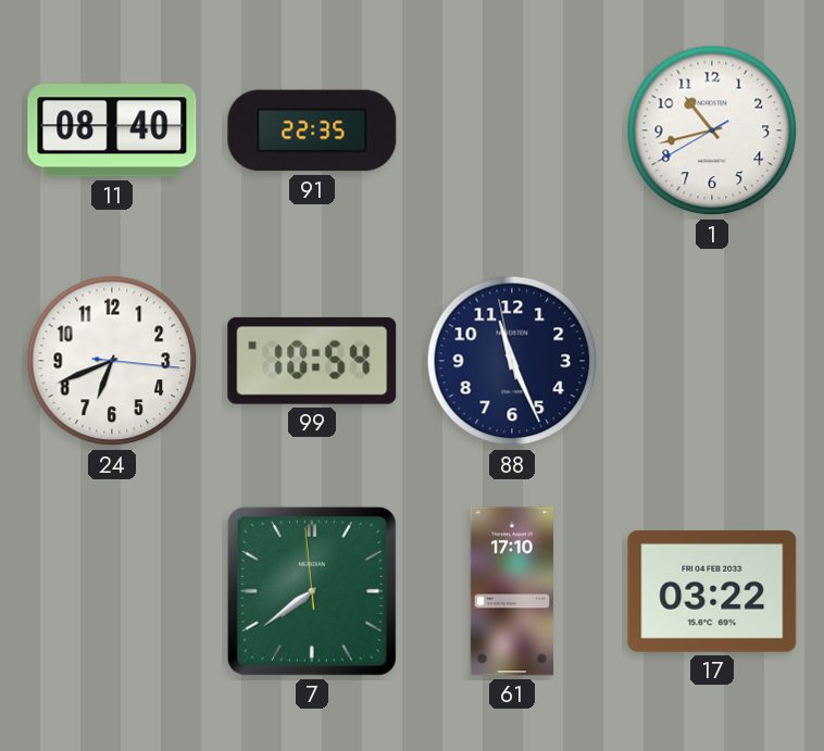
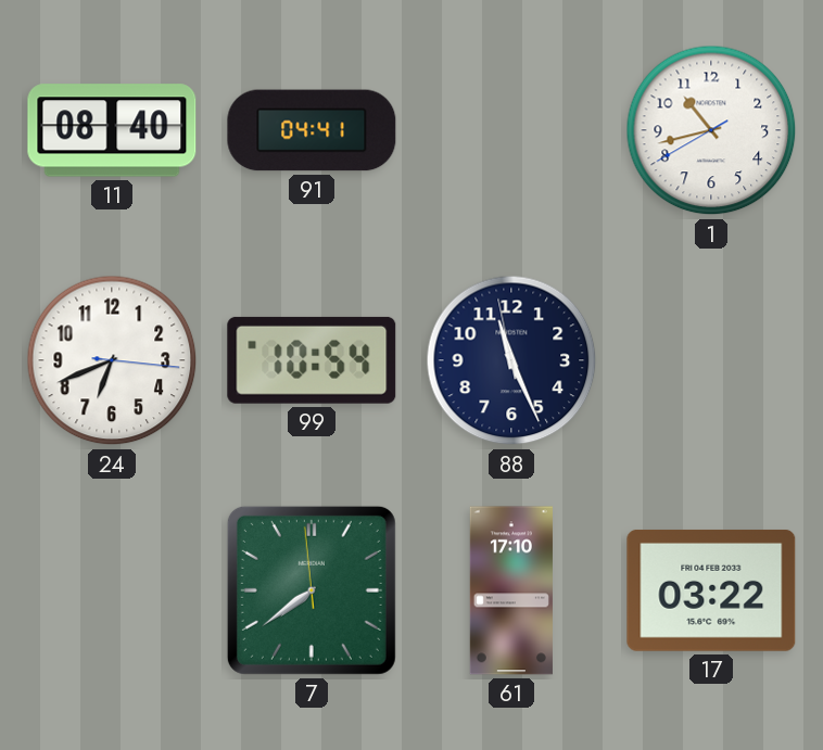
91: 22:35 -> 04:41 (312, 130)
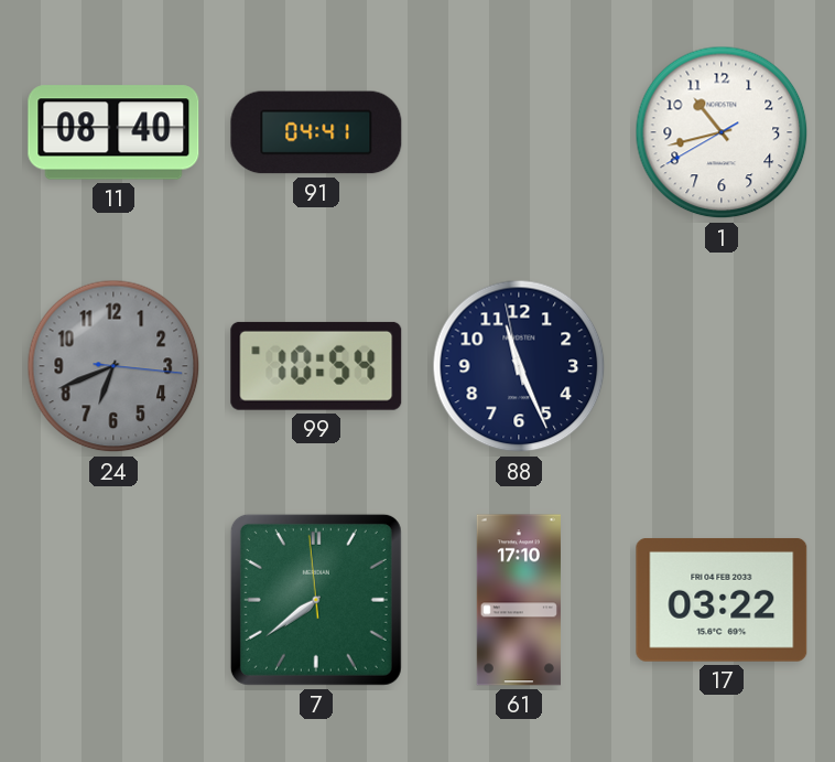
24 dial: white -> grey (113, 366)
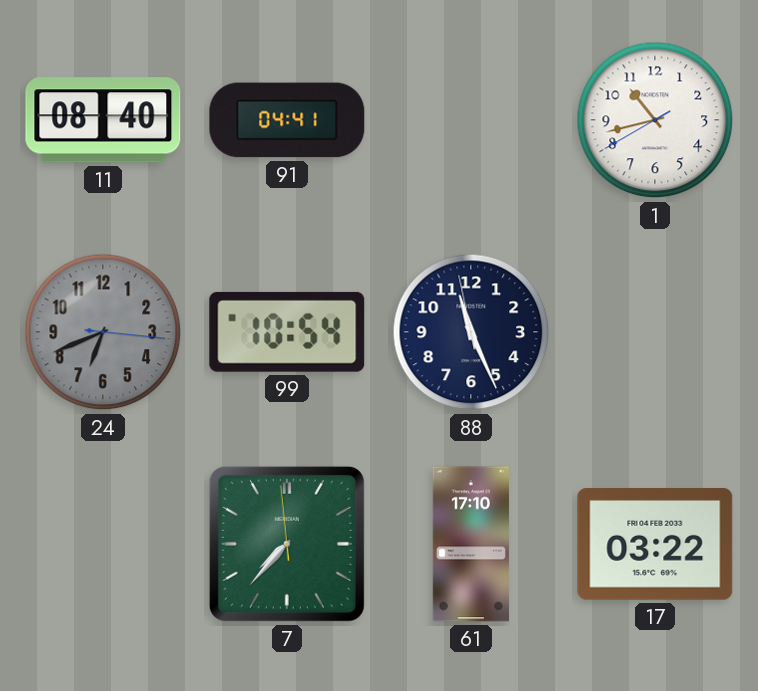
7: 7:38 -> 7:36 (287, 544)
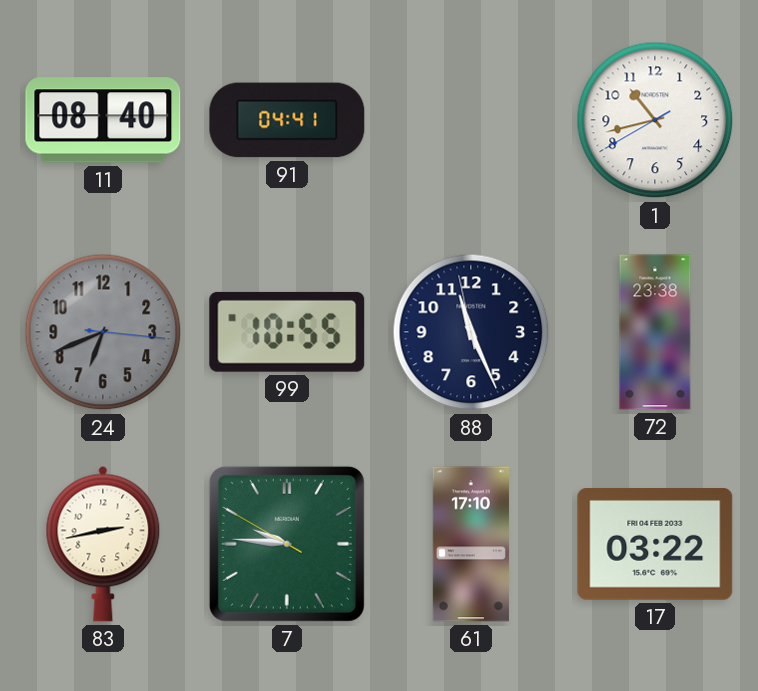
99: 10:54 -> 10:55 (287, 332)
72: none -> 23:38 (655, 332)
83: none -> 2:43 (103, 544)
7: 7:36 -> 9:45 (287, 544)
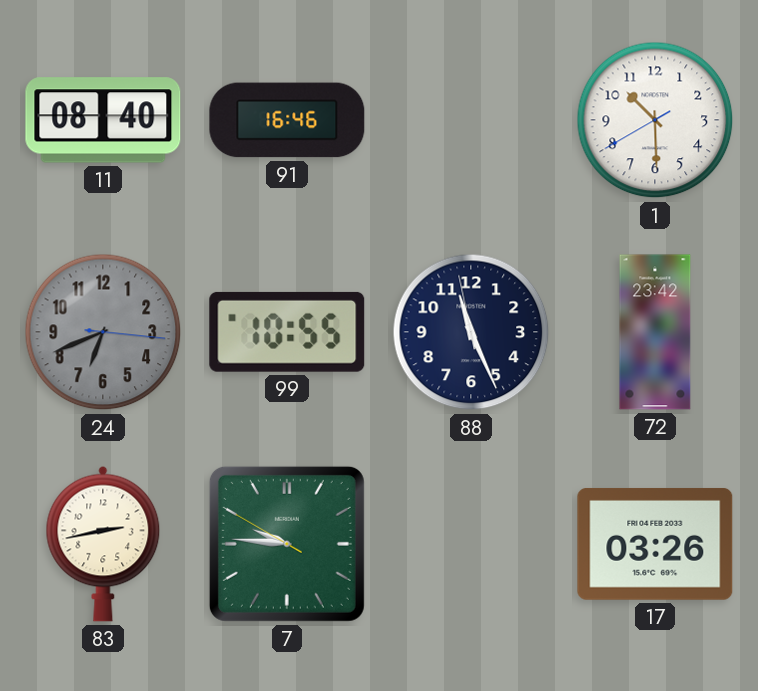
91: 04:41 -> 16:46 (287, 120)
1: 10:42 -> 10:29 (655, 120)
72: 23:38 -> 23:42 (655, 332)
61: 17:10 -> none (471, 544)
17: 03:22 -> 03:26 (655, 544)
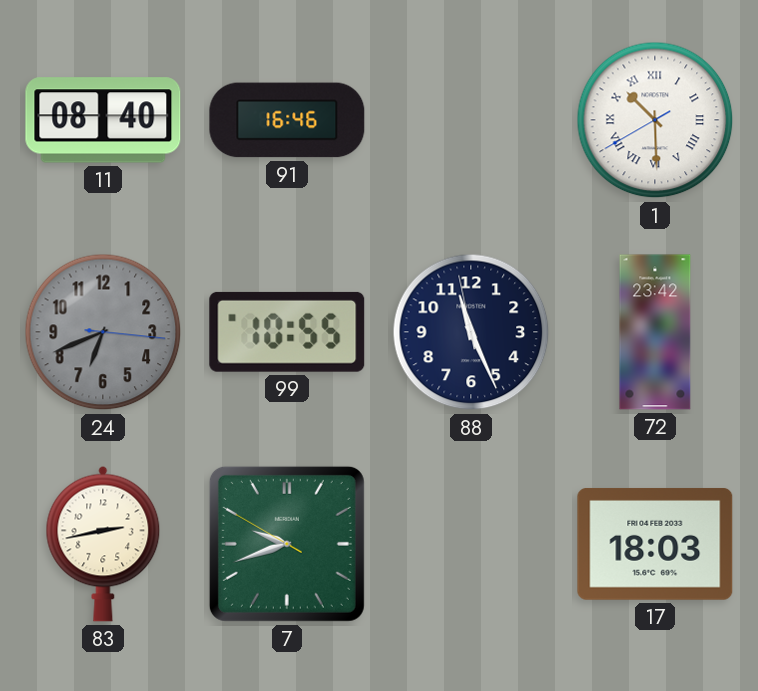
1 numerals: Arabic -> Roman (655, 120)
7: 9:45 -> 9:41 (287, 544)
17: 03:26 -> 18:03 (655, 544)
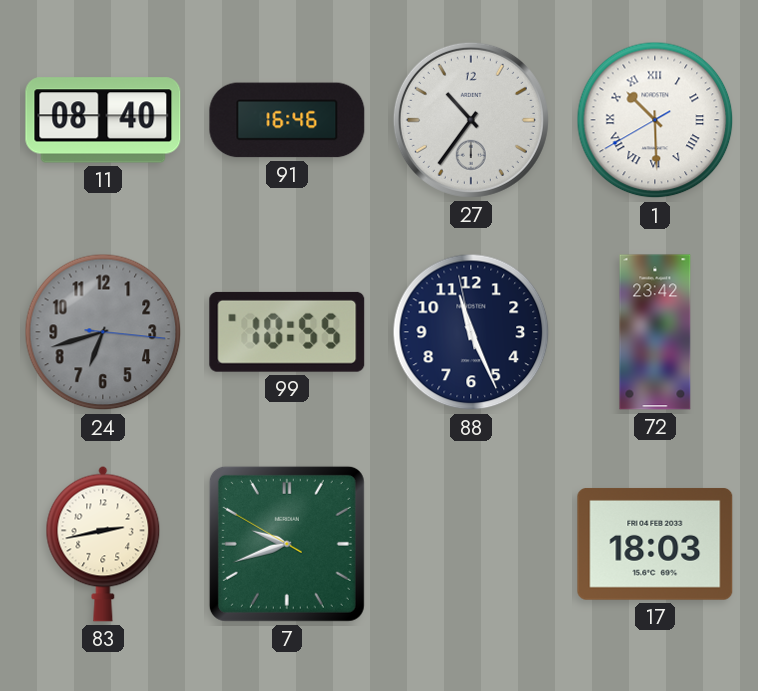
27: none -> 10:36 (471, 120)
24: 6:41 -> 6:42 (103, 332)
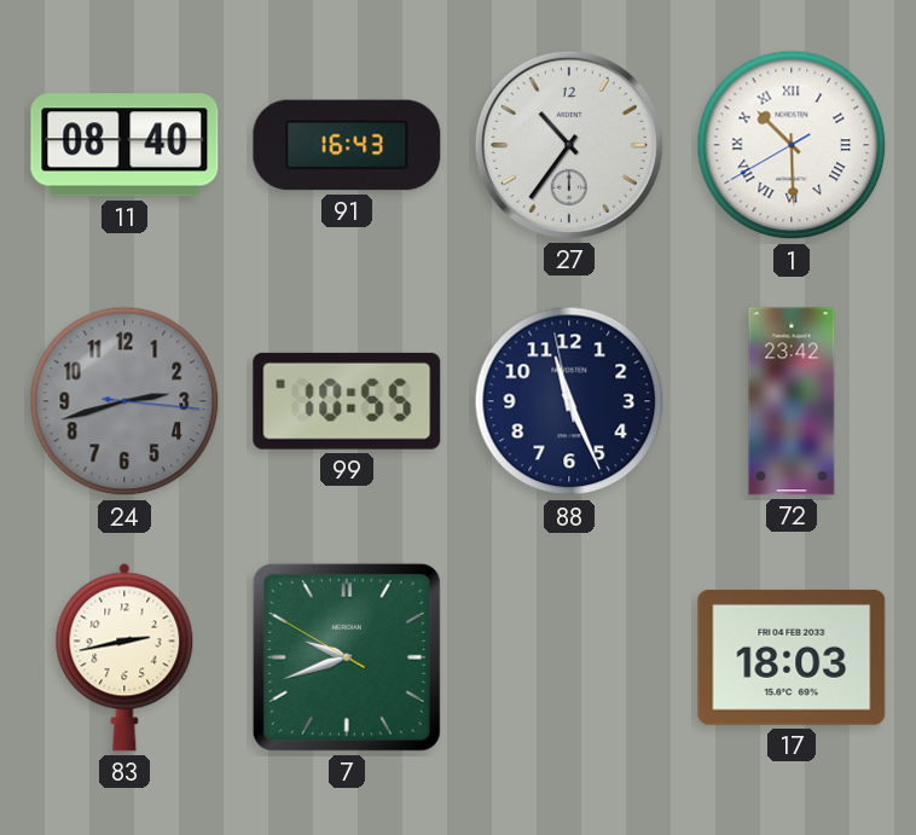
91: 16:46 -> 16:43 (347, 145)
24: 6:42 -> 2:42 (124, 401)
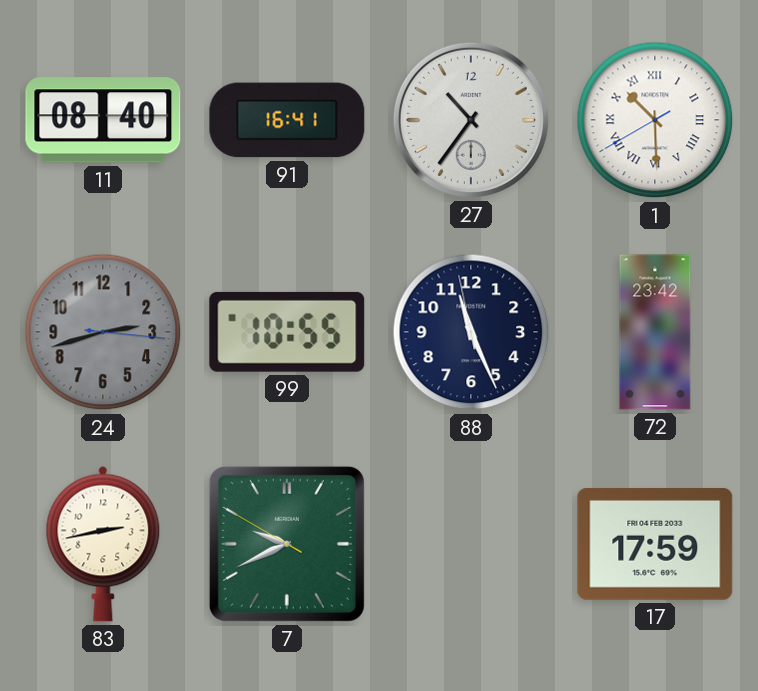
91: 16:43 -> 16:41 (287, 120)
7: 9:41 -> 9:40 (287, 544)
17: 18:03 -> 17:59 (655, 544)
